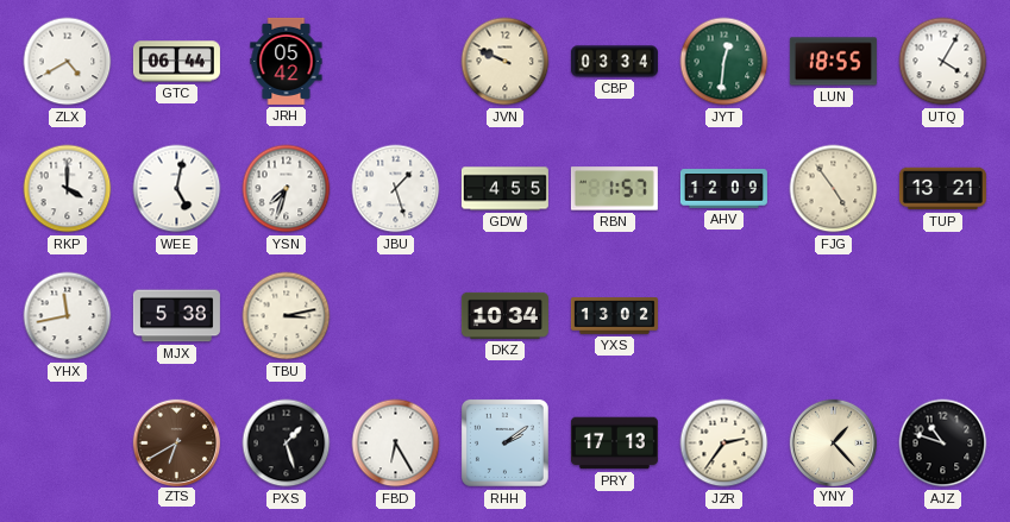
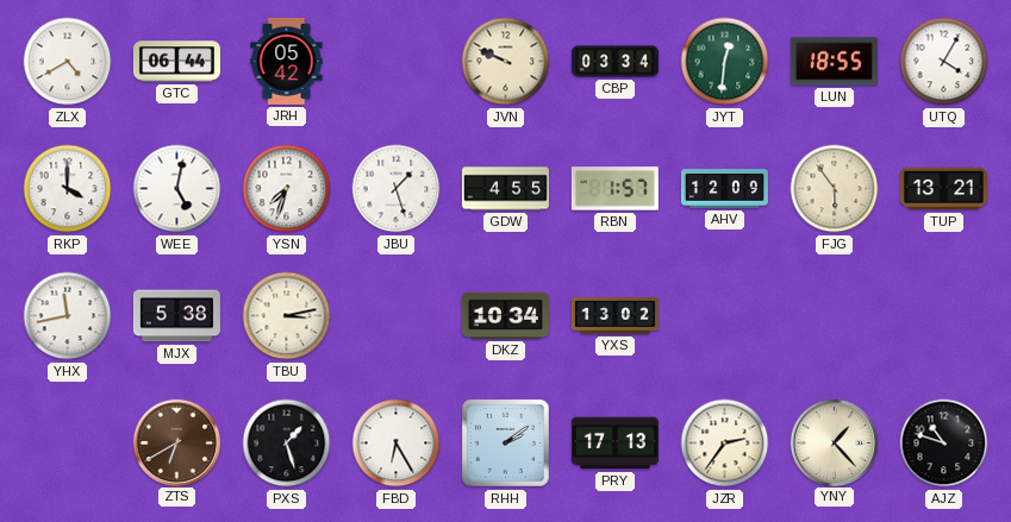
FJG: 4:54 -> 5:54 (835, 189)
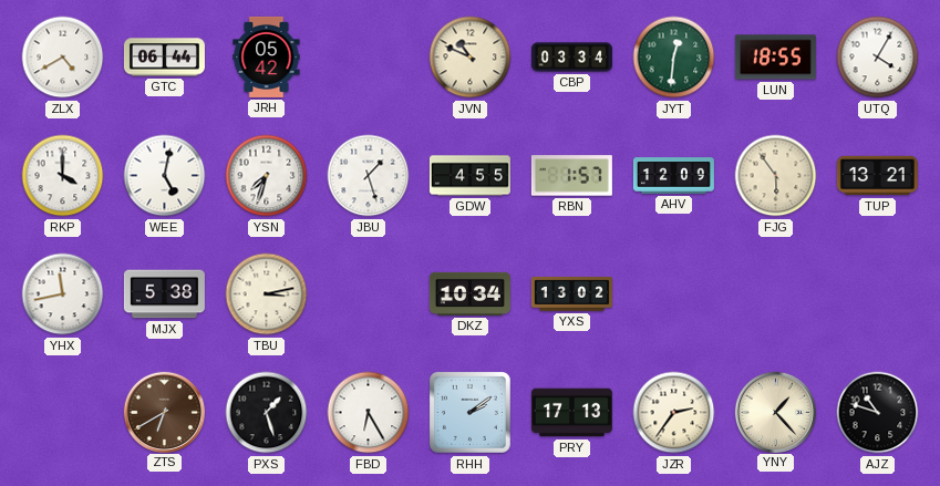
JVN: 9:49 -> 10:49 (471, 58)
